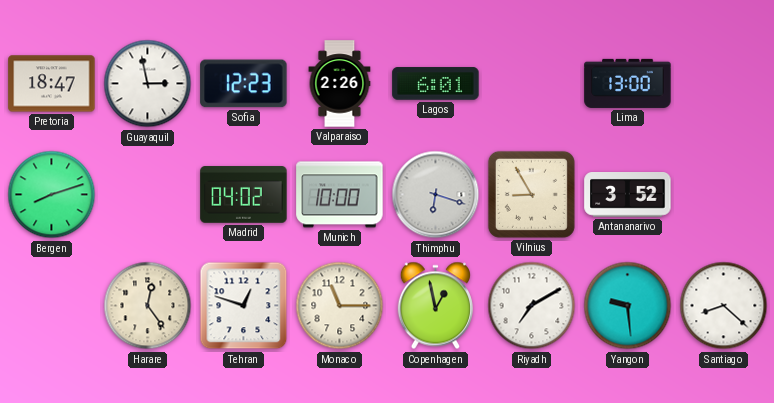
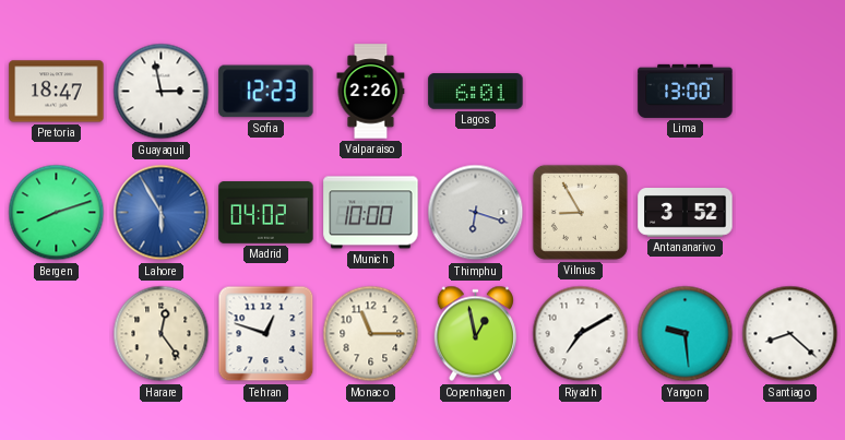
Lahore: none -> 5:55 (162, 213)
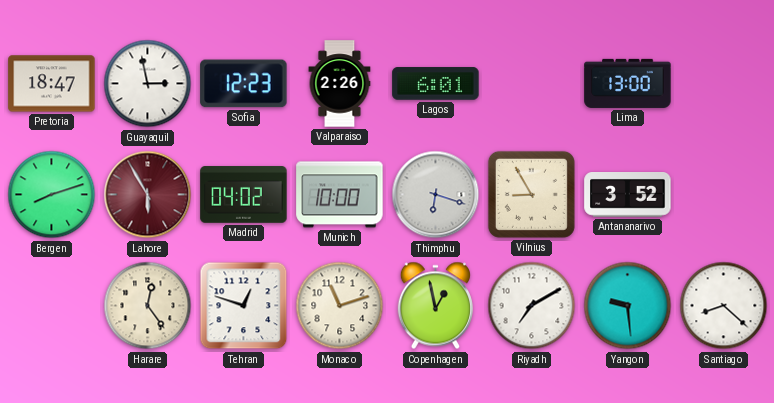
Lahore dial: blue -> burgundy (148, 195)
Monaco: 11:15 -> 11:12 (340, 306)
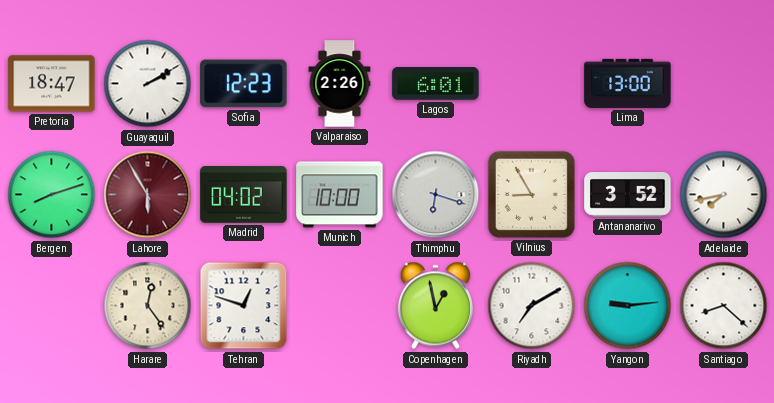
Guayaquil: 2:58 -> 2:10 (148, 84)
Adelaide: none -> 7:43 (724, 195)
Monaco: 11:12 -> none (340, 306)
Yangon: 9:29 -> 9:14 (628, 306)
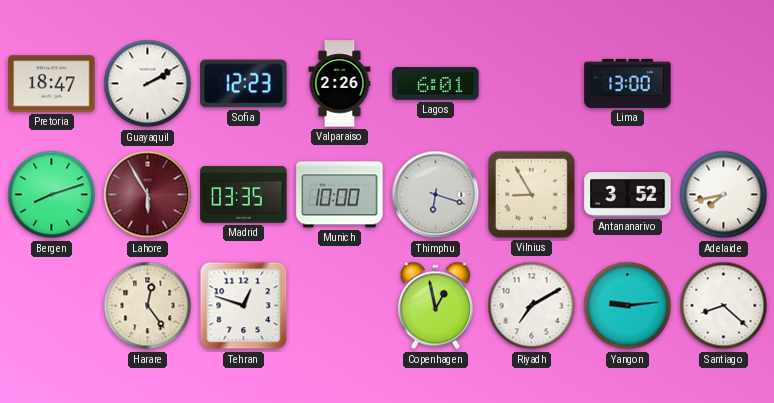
Madrid: 04:02 -> 03:35 (244, 195)
